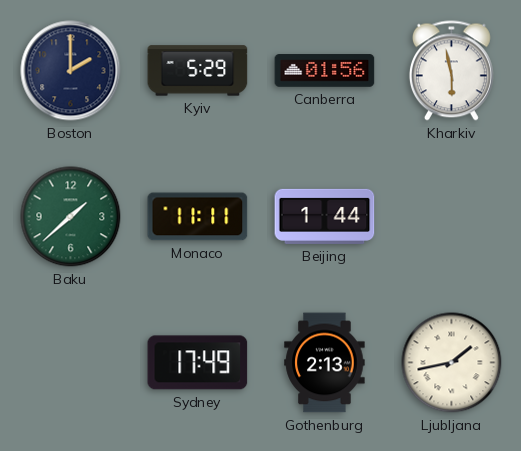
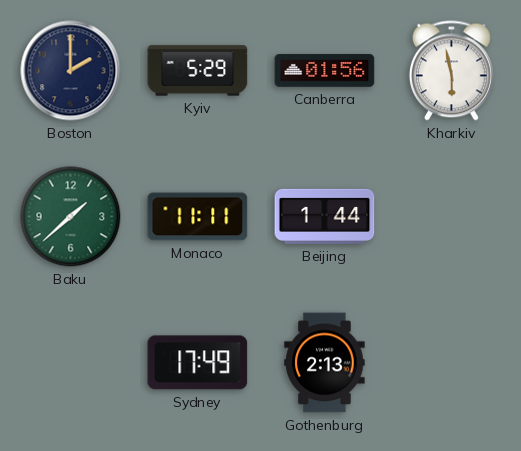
Ljubljana: 1:43 -> none (452, 363)
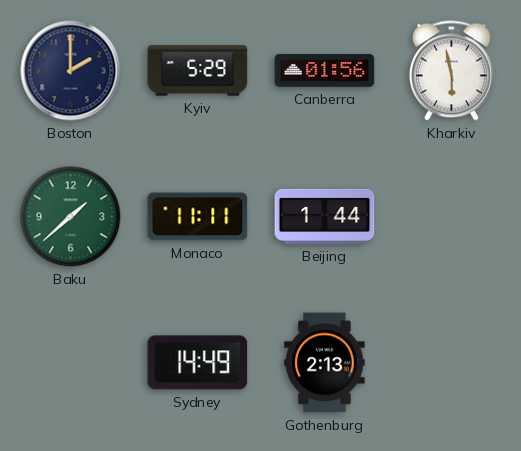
Sydney: 17:49 -> 14:49 (198, 363)
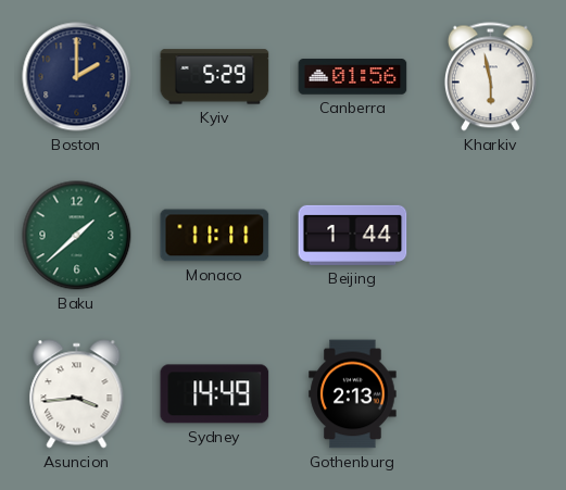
Asuncion: none -> 3:44 (77, 394)
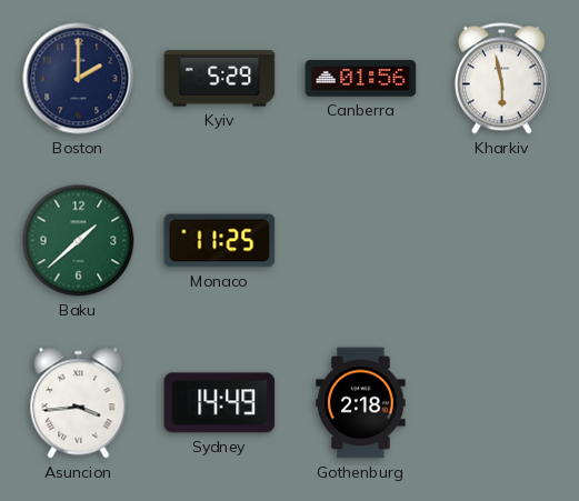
Monaco: 11:11 -> 11:25 (220, 241)
Beijing: 1:44 -> none (353, 235)
Gothenburg: 2:13 -> 2:18 (361, 403)
